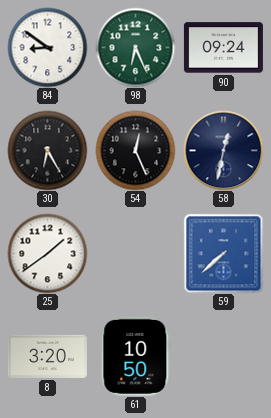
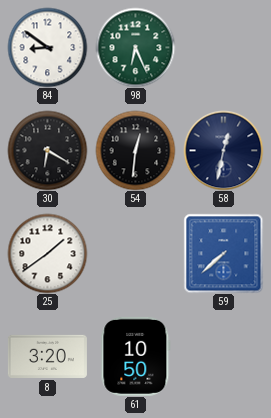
90: 09:24 -> none (223, 48)
30: 6:25 -> 6:20 (47, 150)
54: 12:26 -> 12:31 (135, 150)
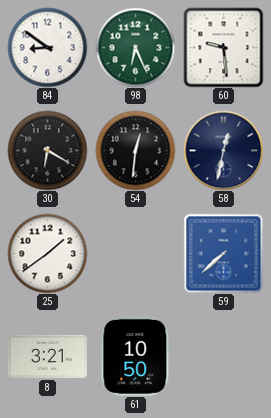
60: none -> 9:29 (223, 47)
8: 3:20 -> 3:21 (47, 356)
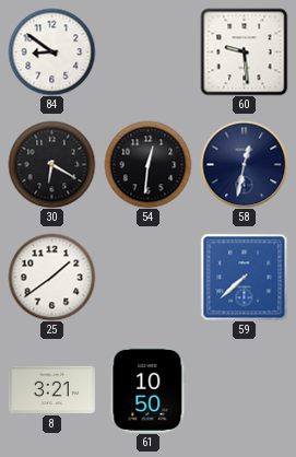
98: 6:26 -> none (135, 47)
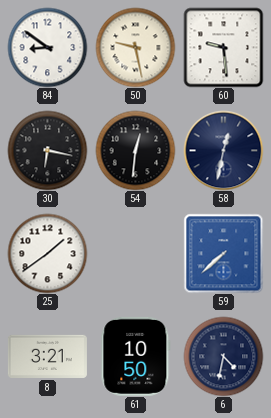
50: none -> 9:28 (135, 47)
30: 6:20 -> 6:17 (47, 150)
6: none -> 4:32 (223, 356)
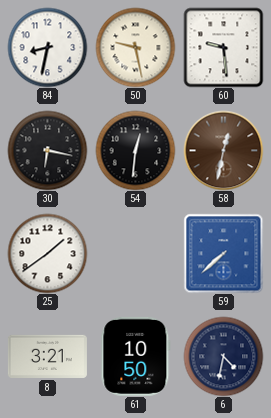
84: 8:51 -> 8:32 (47, 47)
58 dial: navy -> brown (223, 150)
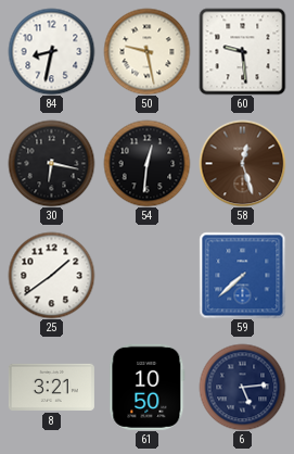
58: 12:32 -> 12:27 (242, 163)
6: 4:32 -> 5:14 (242, 387)
